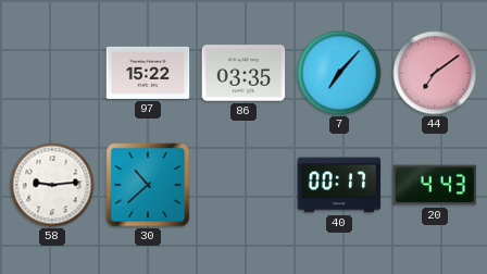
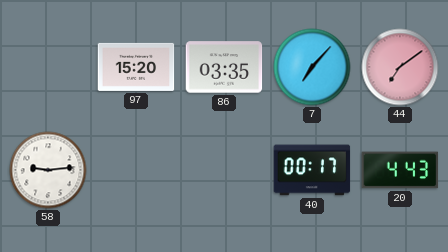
97: 15:22 -> 15:20 (136, 67)
30: 10:38 -> none (148, 185)
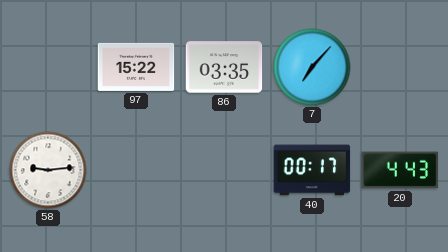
97: 15:20 -> 15:22 (136, 67)
44: 7:09 -> none (400, 67)
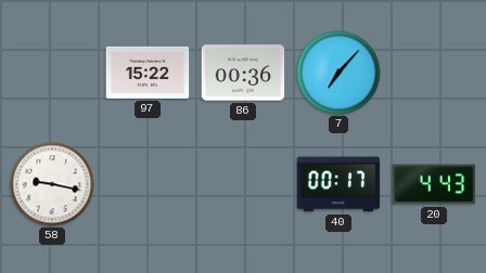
86: 03:35 -> 00:36 (243, 73)
58: 9:14 -> 9:17 (52, 184)
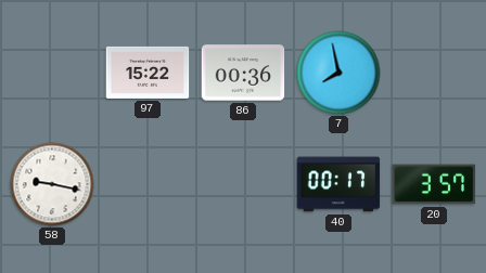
7: 7:07 -> 7:58 (338, 73)
20: 4:43 -> 3:57 (434, 184)
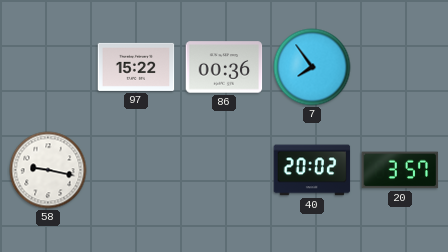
7: 7:58 -> 7:54 (312, 67)
40: 00:17 -> 20:02 (312, 170)
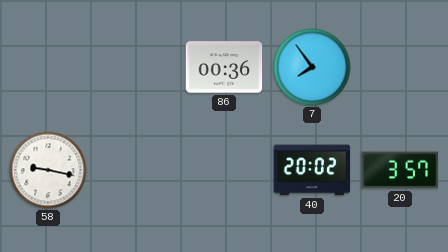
97: 15:22 -> none (136, 67)
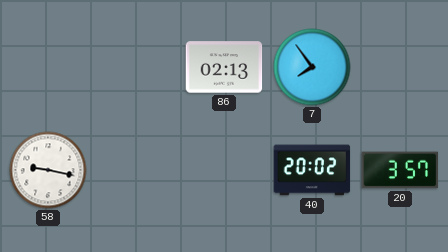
86: 00:36 -> 02:13 (224, 67)
